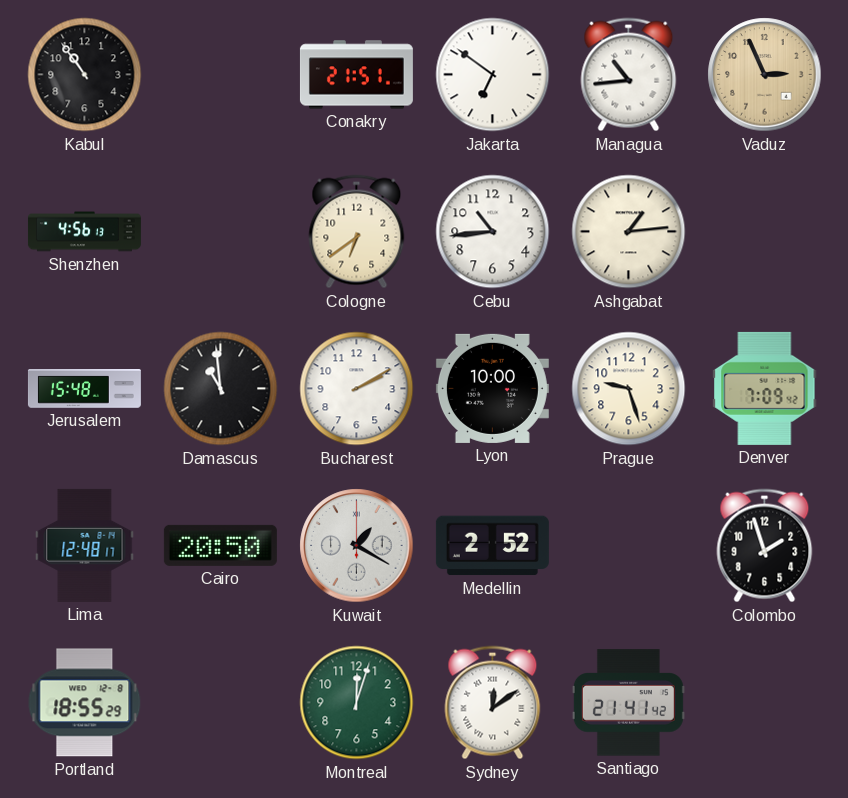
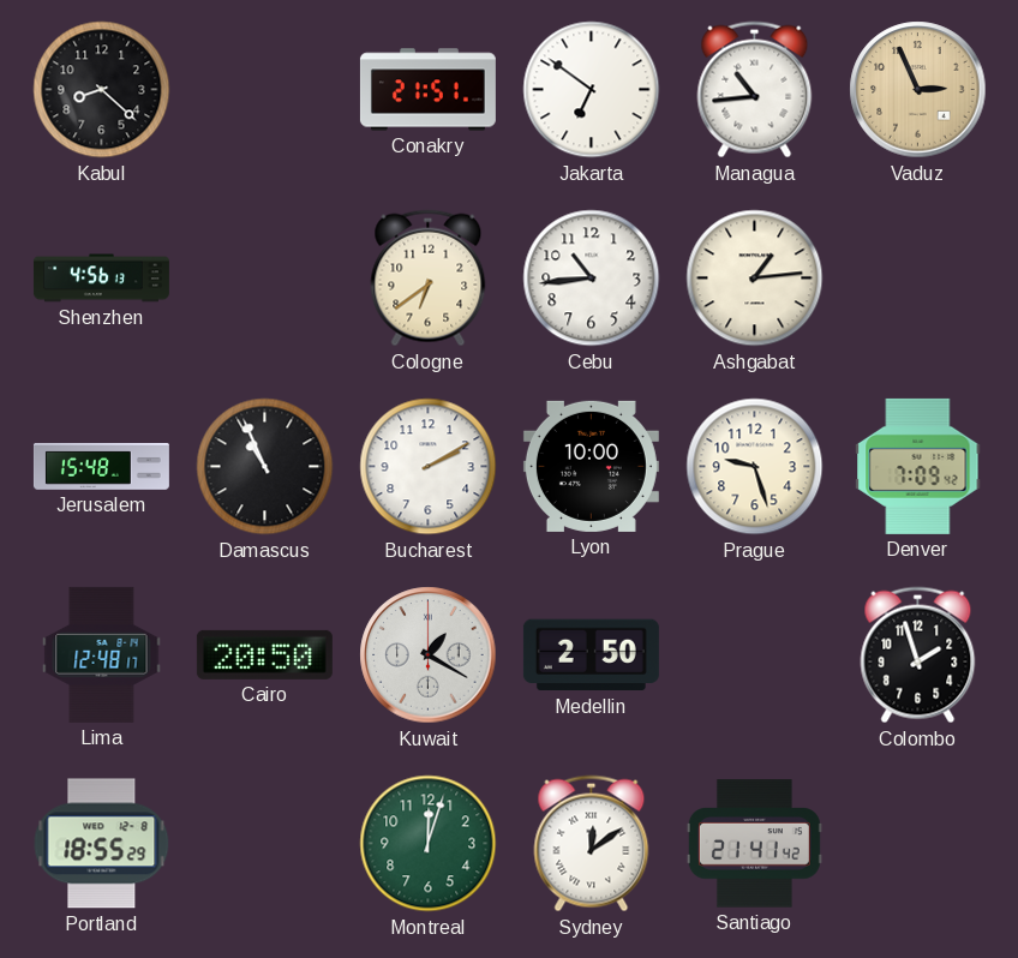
Kabul: 10:54 -> 8:22 (102, 90)
Damascus: 10:59 -> 10:56 (265, 467)
Medellin: 2:52 -> 2:50 (591, 655)
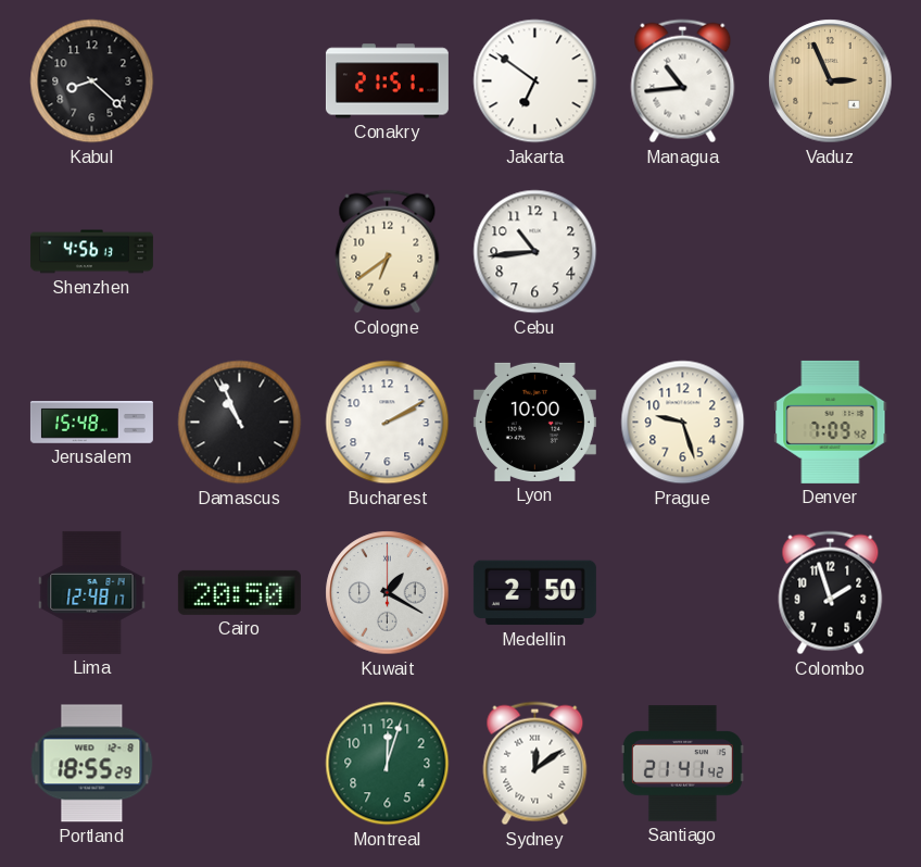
Ashgabat: 1:14 -> none (755, 279)
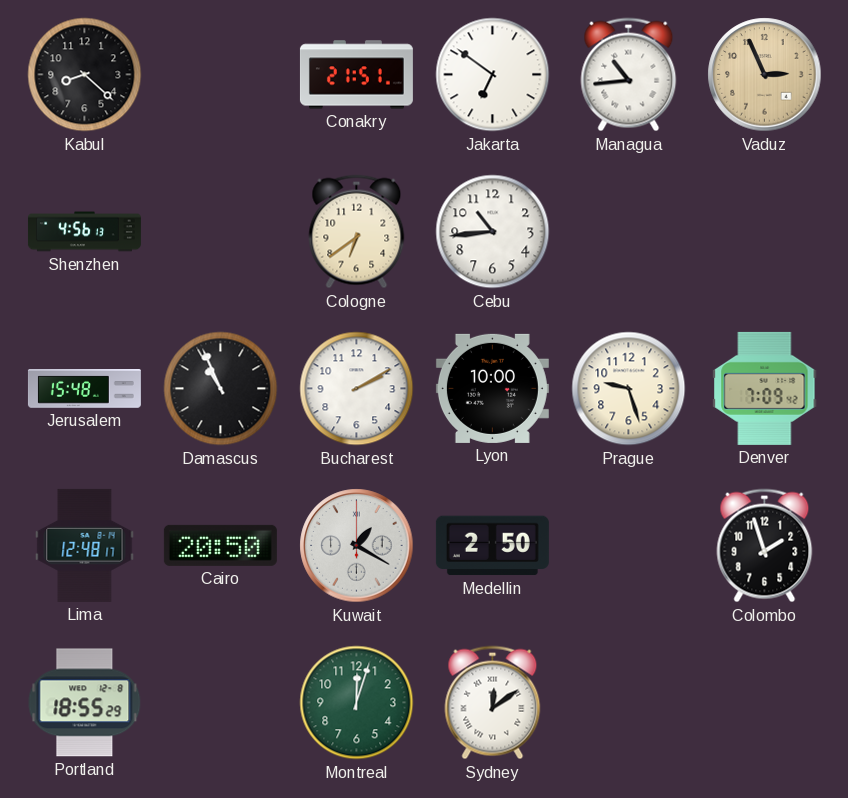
Santiago: 21:41 -> none (682, 764)
